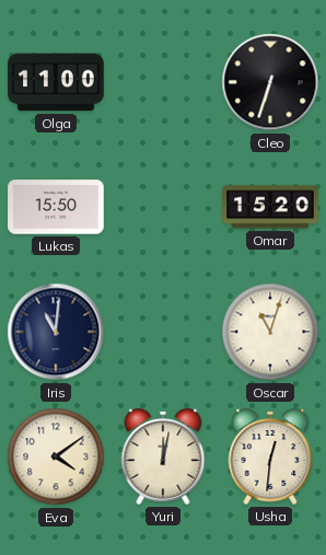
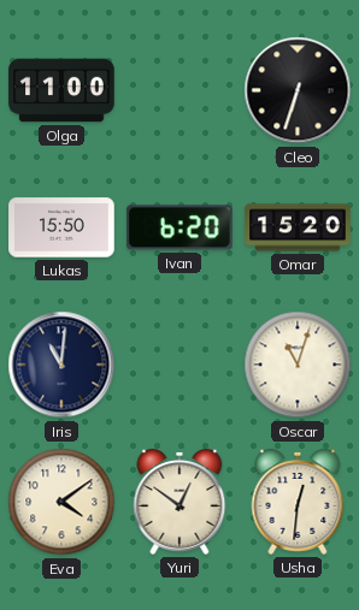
Ivan: none -> 6:20 (179, 227)
Yuri: 12:02 -> 12:51 (179, 502)
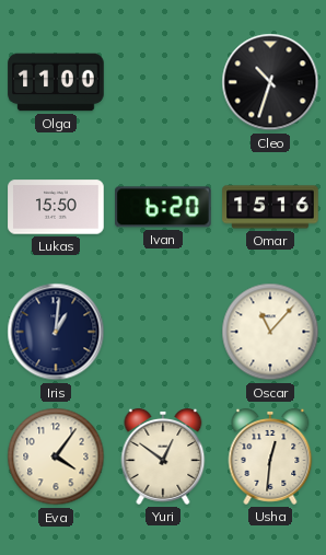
Cleo: 6:33 -> 10:33 (270, 82)
Omar: 15:20 -> 15:16 (270, 207)
Iris: 11:01 -> 1:01 (56, 332)
Oscar: 11:03 -> 11:07 (270, 332)
Eva: 4:09 -> 4:06 (56, 456)
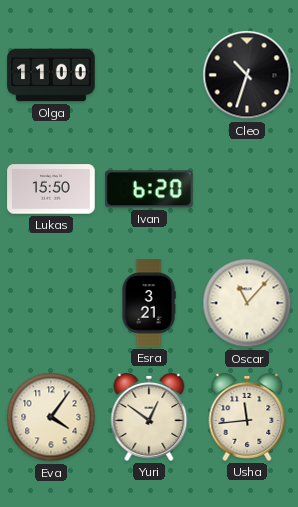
Omar: 15:16 -> none (270, 207)
Iris: 1:01 -> none (56, 332)
Esra: none -> 3:21 (149, 303)
Usha: 12:31 -> 11:44 (247, 417)
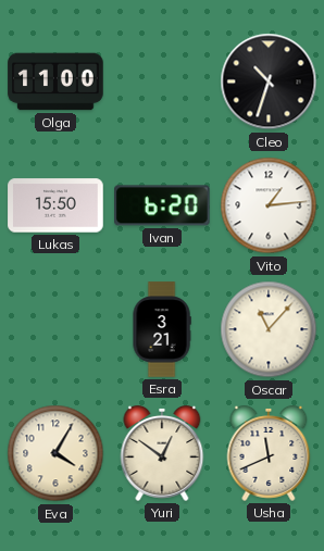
Vito: none -> 1:14 (269, 205)
Eva: 4:06 -> 4:05 (55, 453)
Usha: 11:44 -> 11:41 (269, 453)
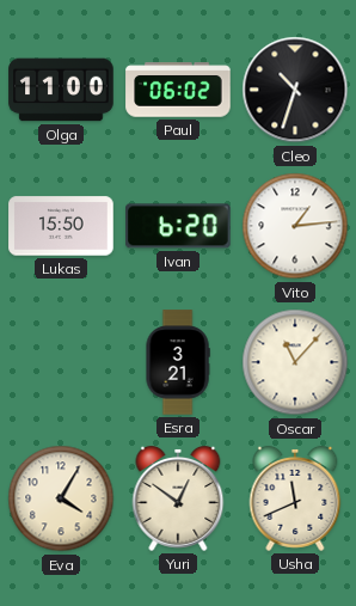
Paul: none -> 06:02 (178, 90)
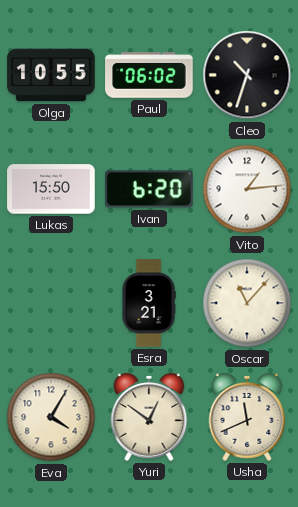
Olga: 11:00 -> 10:55 (51, 75)
